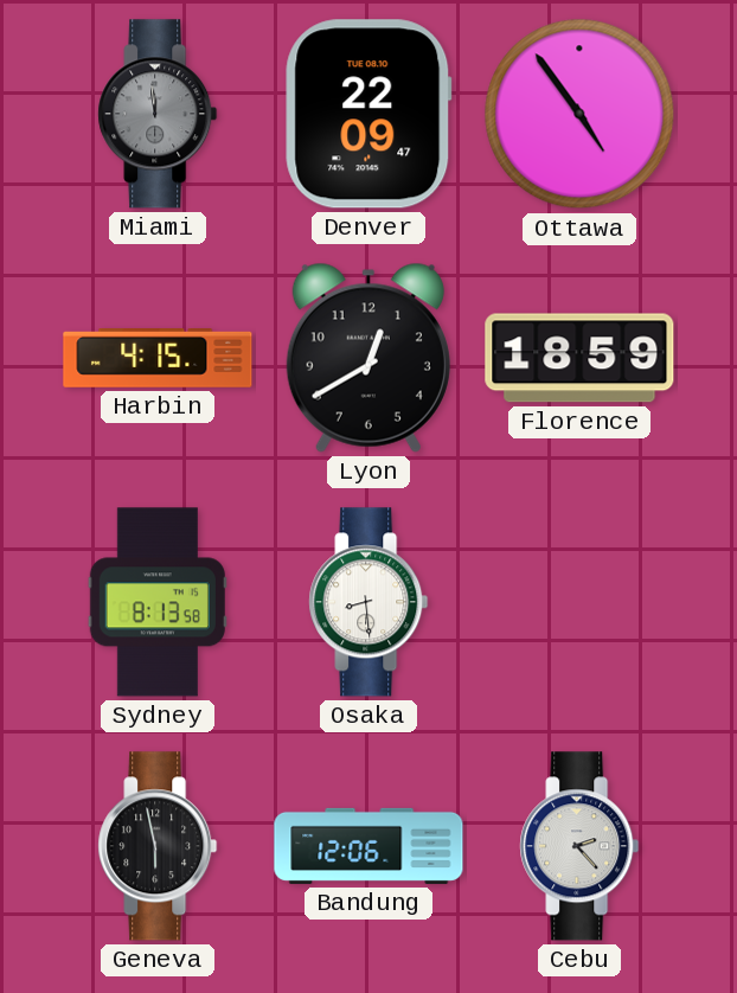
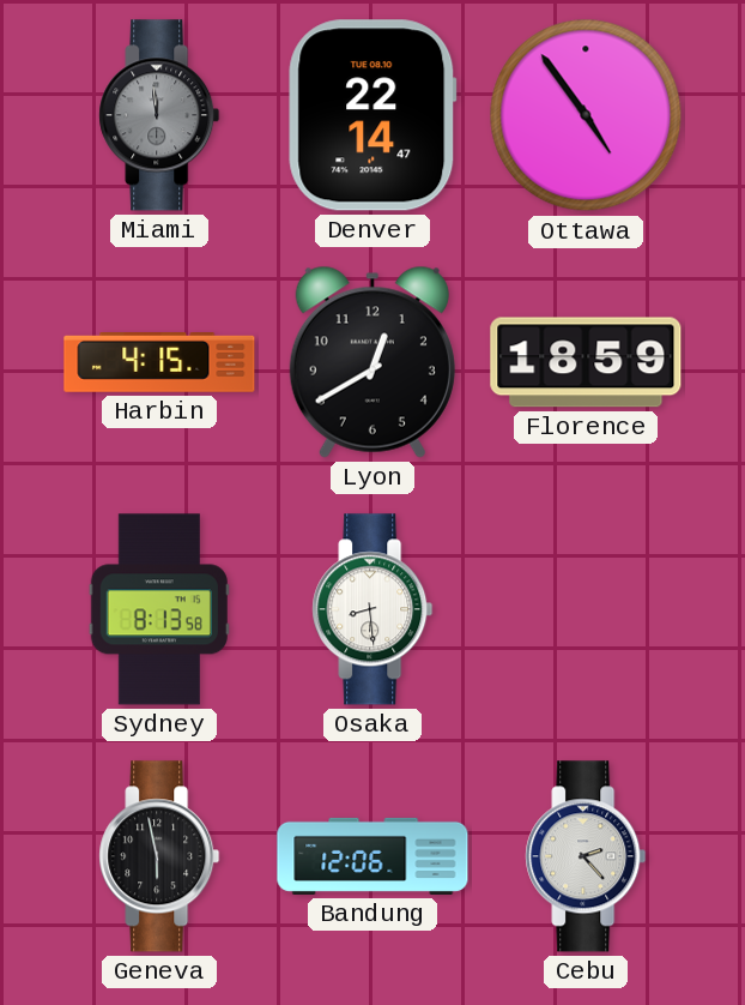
Denver: 22:09 -> 22:14 (372, 115)
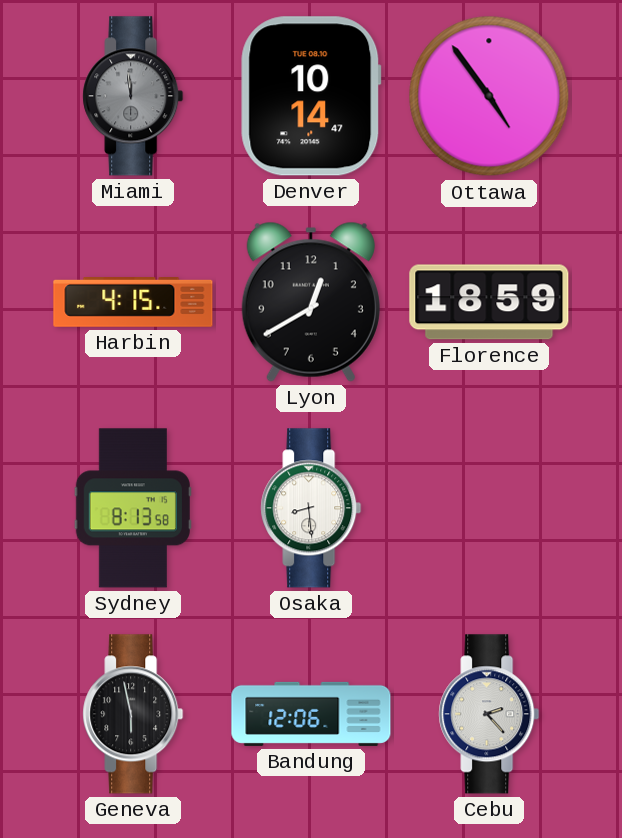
Denver: 22:14 -> 10:14 (311, 96)
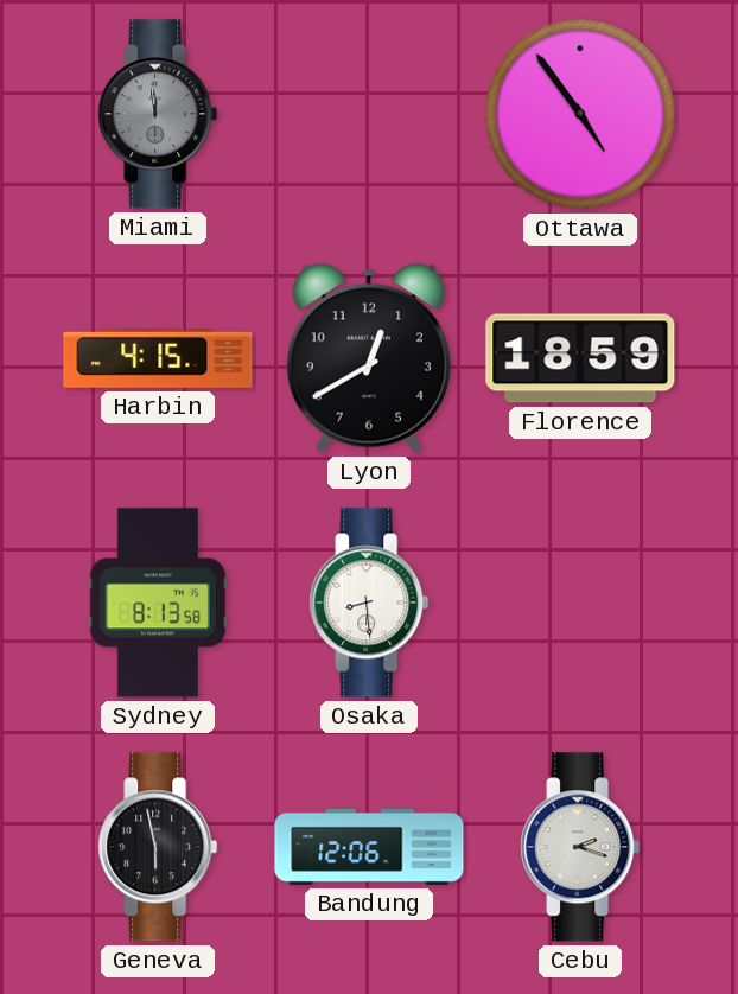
Denver: 10:14 -> none (311, 96)
Cebu: 2:23 -> 2:18 (580, 847)
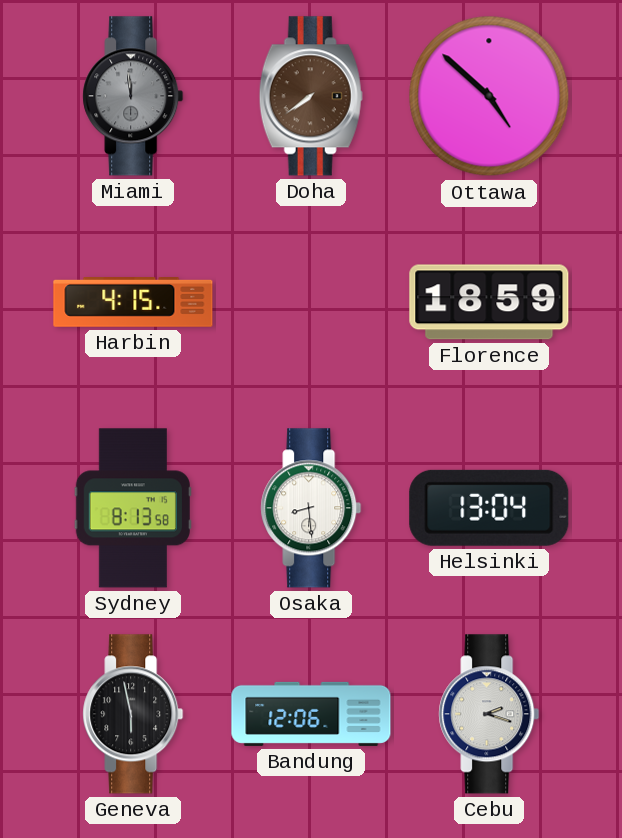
Doha: none -> 7:39 (311, 96)
Ottawa: 4:54 -> 4:52 (489, 96)
Lyon: 12:40 -> none (369, 358)
Helsinki: none -> 13:04 (489, 508)
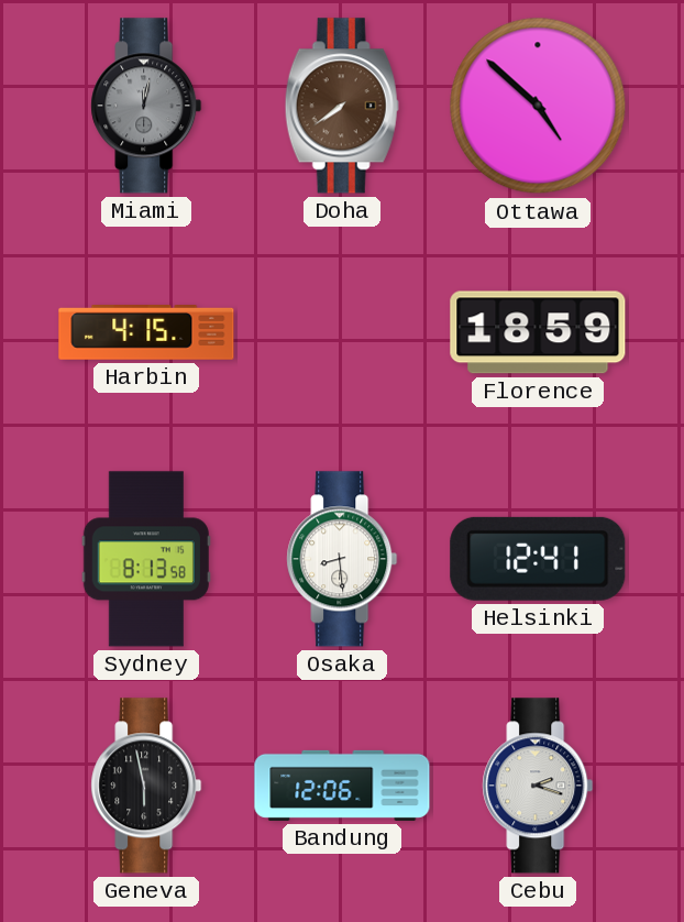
Miami: 11:59 -> 12:02 (146, 106)
Helsinki: 13:04 -> 12:41 (538, 559)
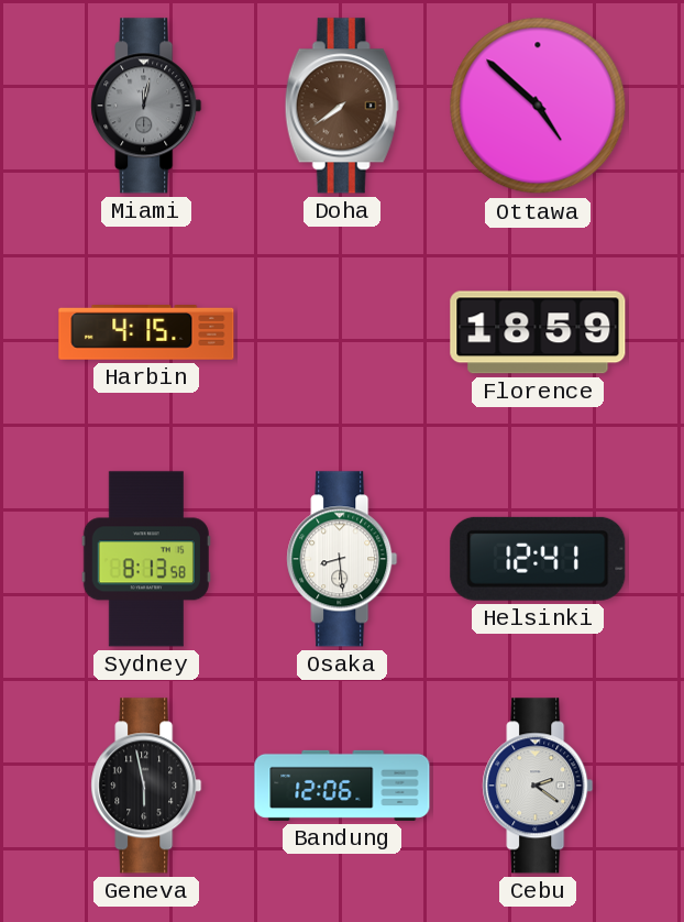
Cebu: 2:18 -> 2:21 (538, 786)
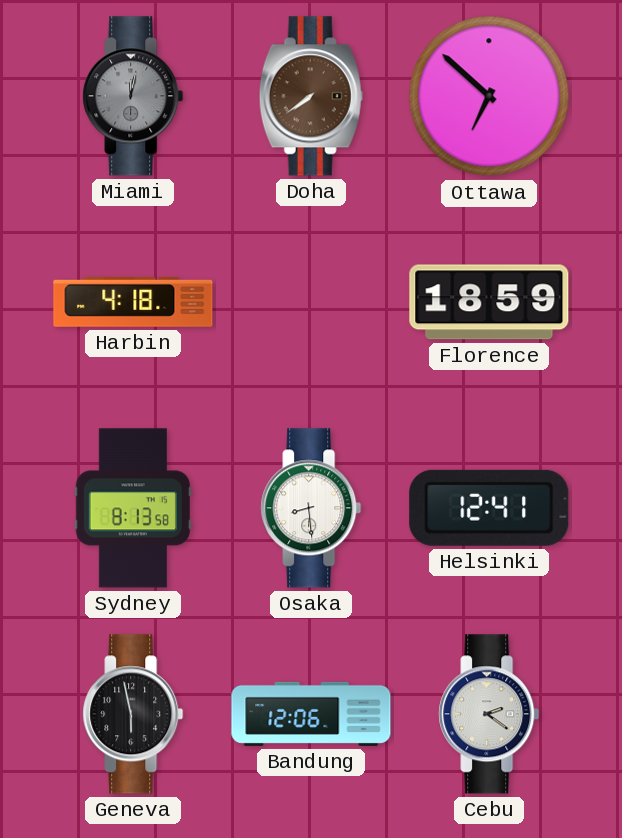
Ottawa: 4:52 -> 6:52 (489, 96)
Harbin: 4:15 -> 4:18 (133, 303)
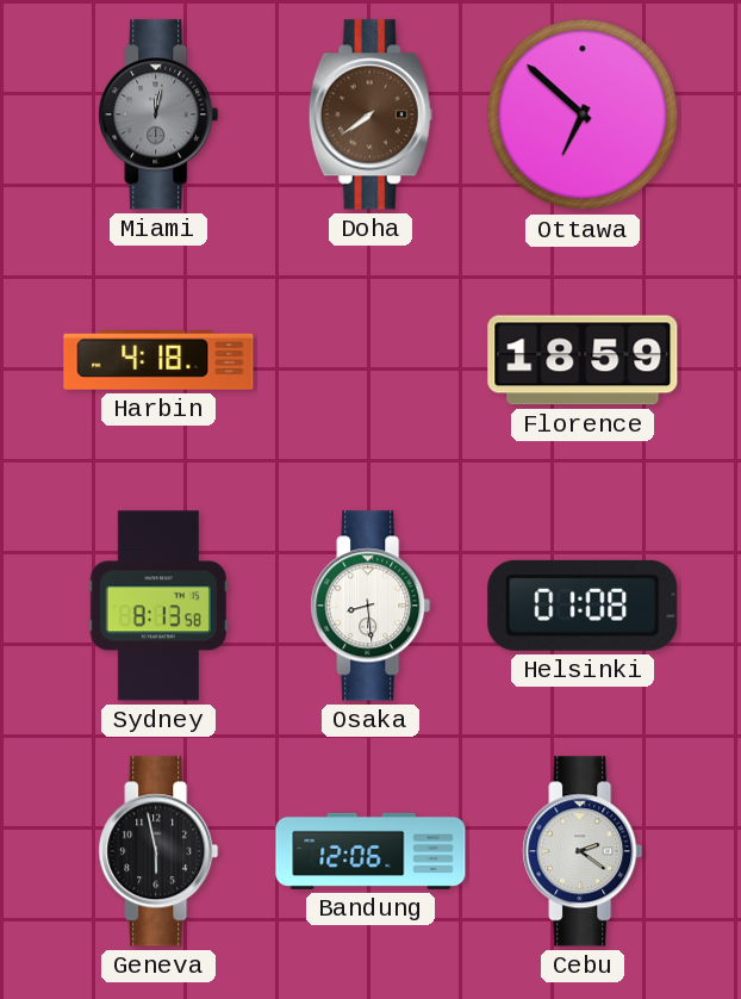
Helsinki: 12:41 -> 01:08 (583, 606)
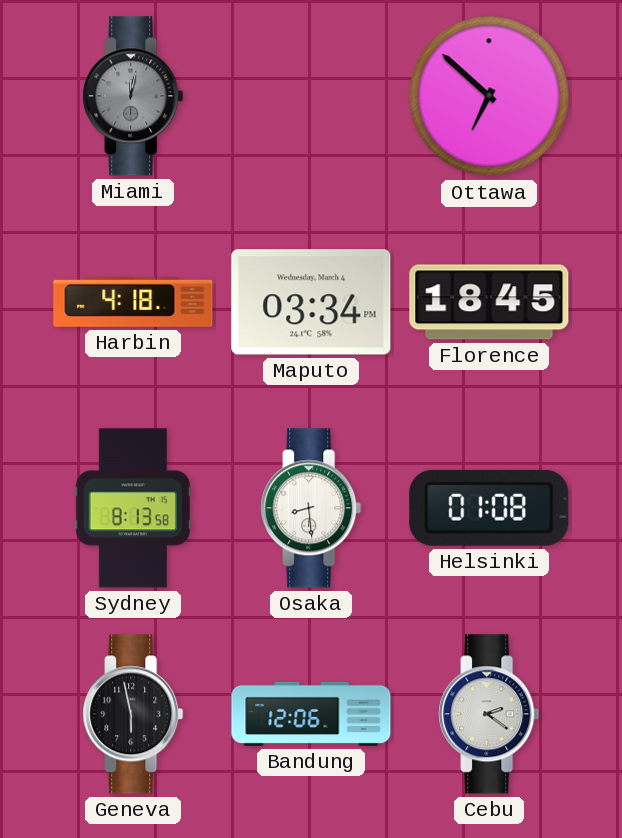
Doha: 7:39 -> none (370, 114)
Maputo: none -> 03:34 (311, 302)
Florence: 18:59 -> 18:45 (489, 302)
